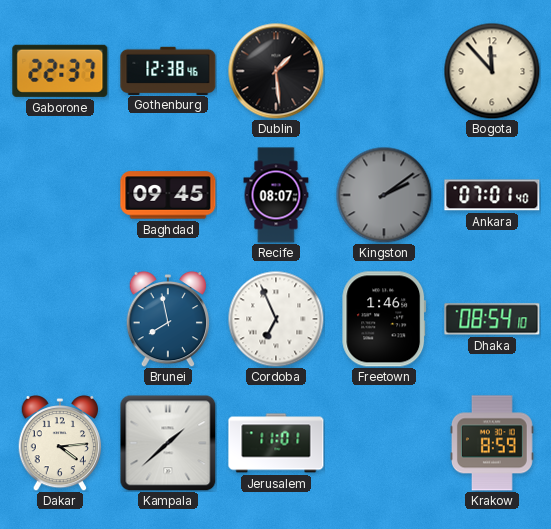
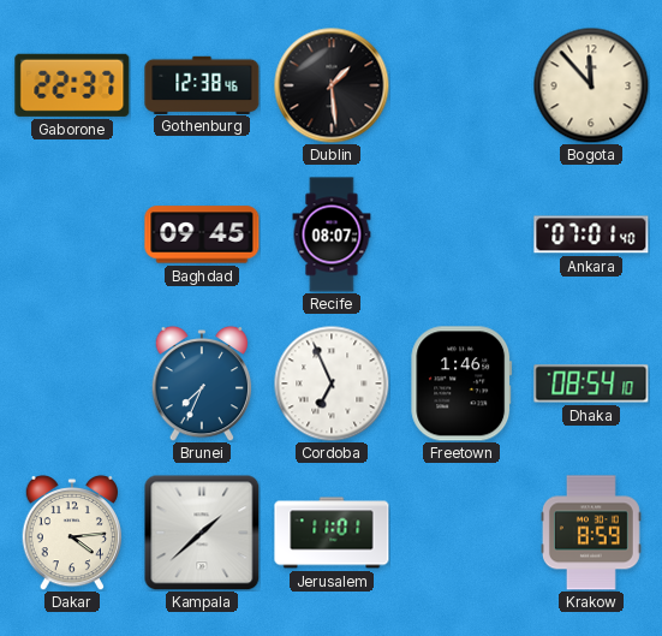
Kingston: 2:09 -> none (384, 195)
Brunei: 7:58 -> 7:34 (202, 384)
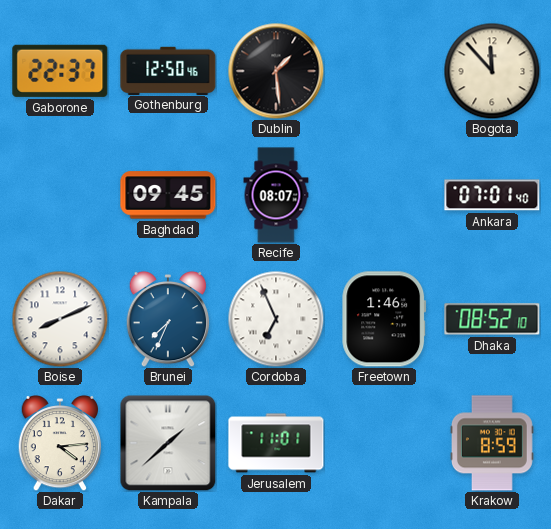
Gothenburg: 12:38 -> 12:50 (168, 70)
Boise: none -> 8:11 (60, 319)
Dhaka: 08:54 -> 08:52 (492, 319)
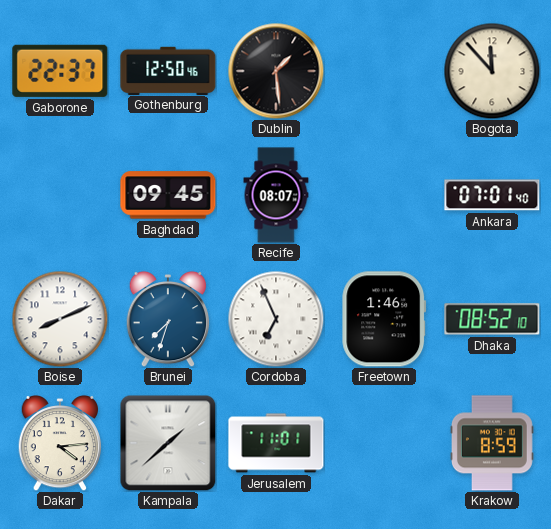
Brunei: 7:34 -> 7:33 (168, 319)
